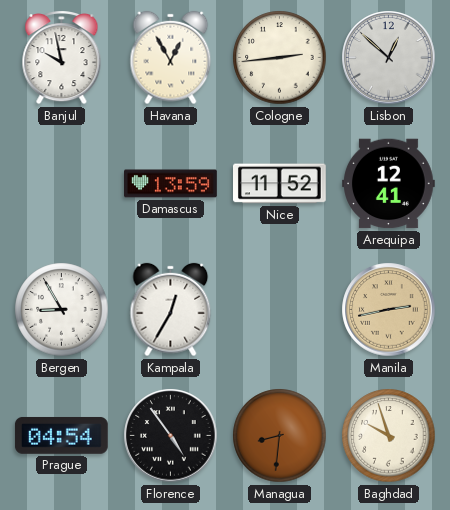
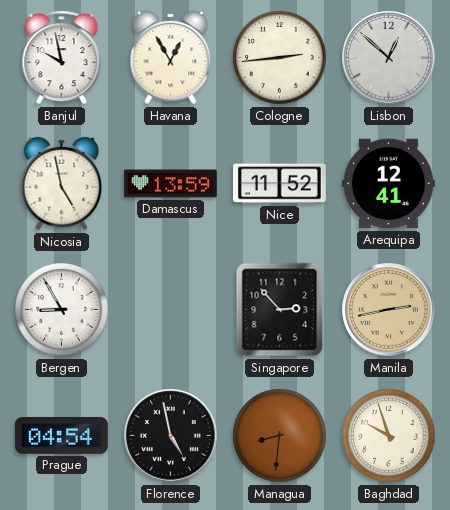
Nicosia: none -> 4:58 (62, 184)
Kampala: 12:35 -> none (171, 310)
Singapore: none -> 2:53 (280, 310)
Florence: 4:54 -> 4:58 (171, 436)
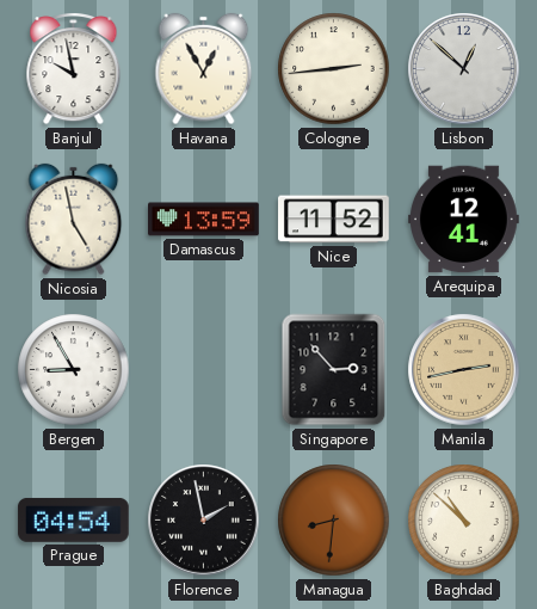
Florence: 4:58 -> 1:58 (204, 521)
Baghdad: 9:57 -> 10:52 (464, 521)
